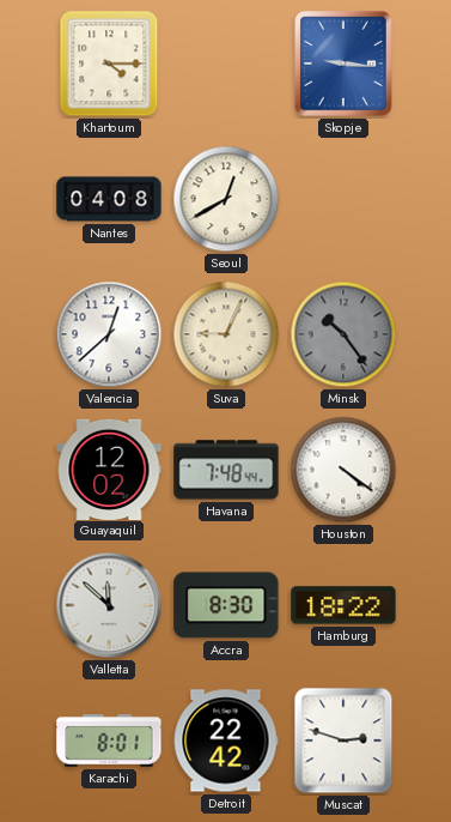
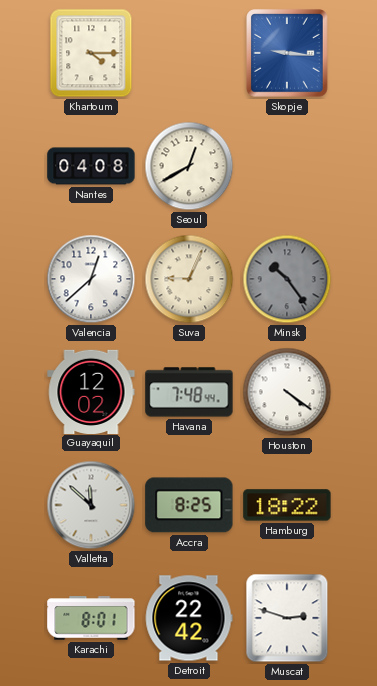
Accra: 8:30 -> 8:25 (189, 505)
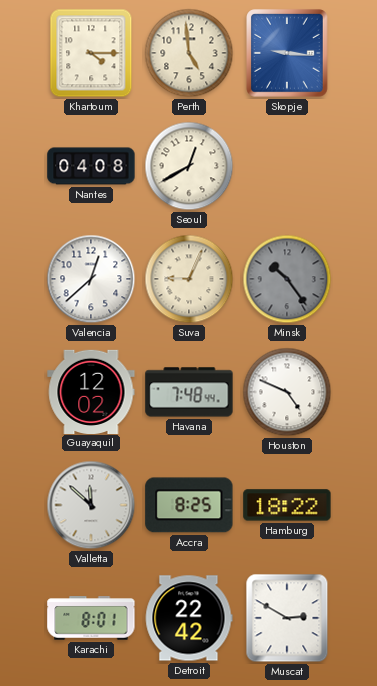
Perth: none -> 4:59 (189, 53)
Houston: 4:21 -> 4:49 (287, 392)
Muscat: 2:48 -> 2:50 (287, 618)
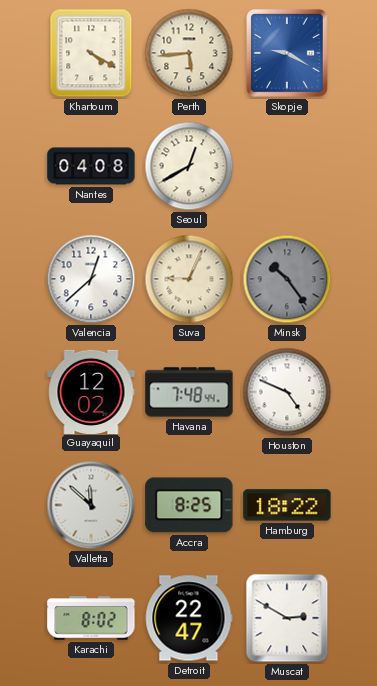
Khartoum: 4:15 -> 4:20 (91, 53)
Perth: 4:59 -> 5:44 (189, 53)
Skopje: 9:16 -> 9:20 (288, 53)
Karachi: 8:01 -> 8:02 (91, 618)
Detroit: 22:42 -> 22:47 (189, 618)
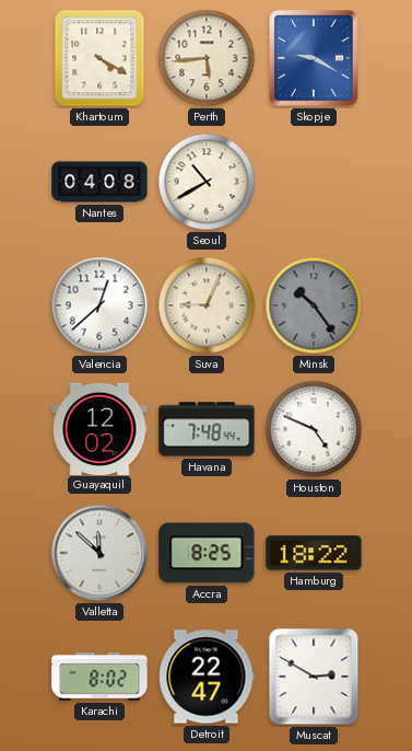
Seoul: 12:40 -> 10:40 (207, 182)
